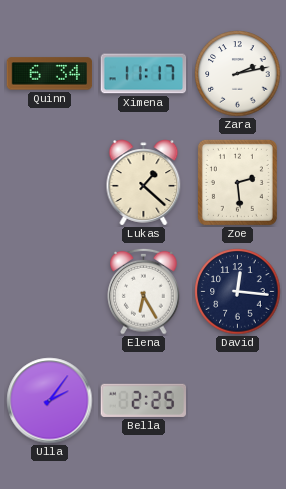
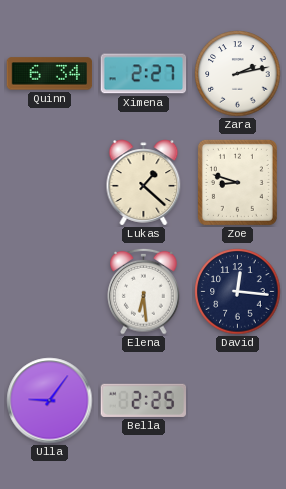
Ximena: 11:17 -> 2:27 (144, 74)
Zoe: 2:29 -> 8:48 (237, 182)
Elena: 6:25 -> 6:29 (144, 291)
Ulla: 2:06 -> 9:06 (50, 401)
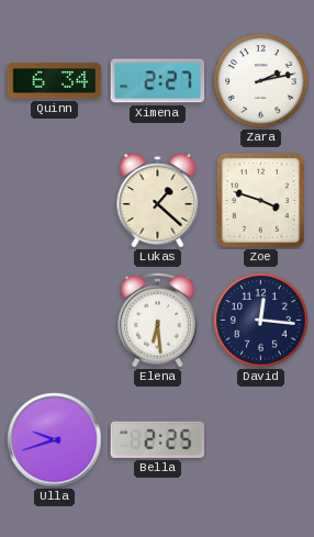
Zoe: 8:48 -> 3:48 (260, 200)
Ulla: 9:06 -> 9:42 (55, 440)
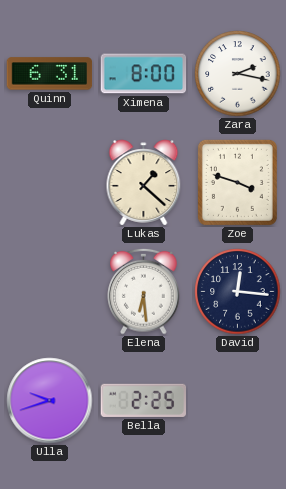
Quinn: 6:34 -> 6:31 (50, 74)
Ximena: 2:27 -> 8:00 (144, 74)
Zara: 2:13 -> 2:17 (238, 74)
